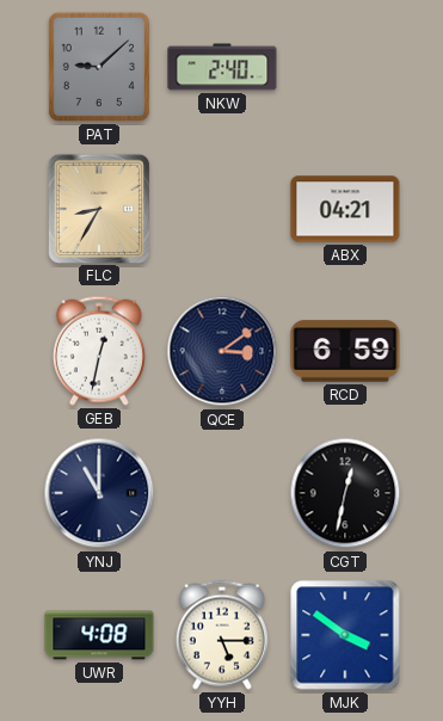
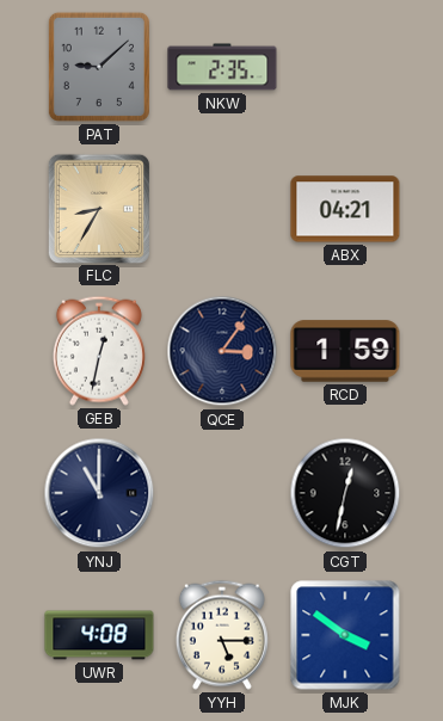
NKW: 2:40 -> 2:35 (222, 67)
QCE: 3:09 -> 3:06 (222, 351)
RCD: 6:59 -> 1:59 (345, 351)
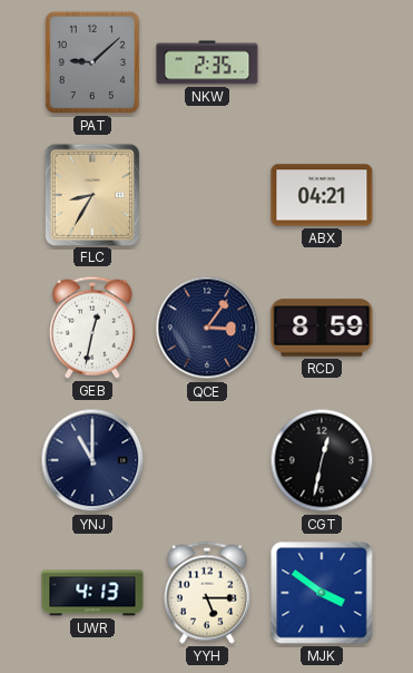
RCD: 1:59 -> 8:59 (322, 328)
UWR: 4:08 -> 4:13 (92, 593)
